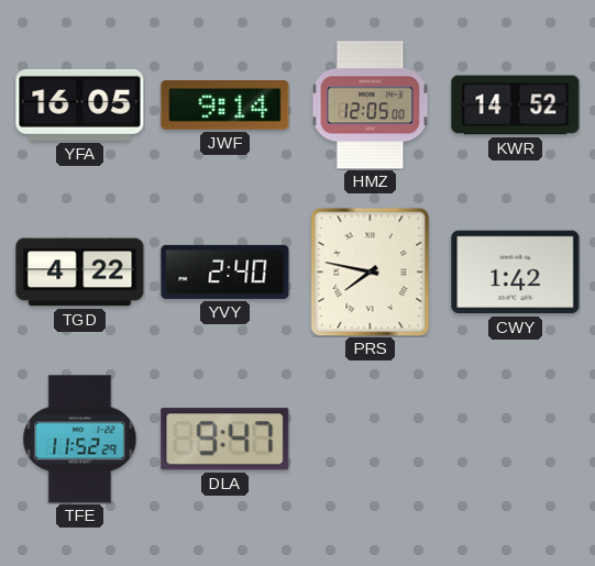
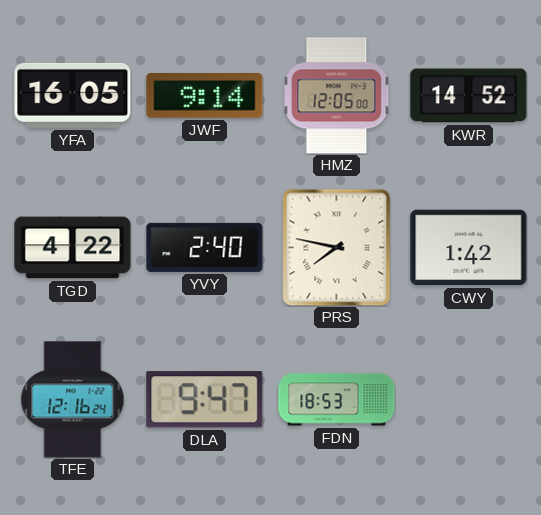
TFE: 11:52 -> 12:16 (73, 400)
FDN: none -> 18:53 (337, 400)
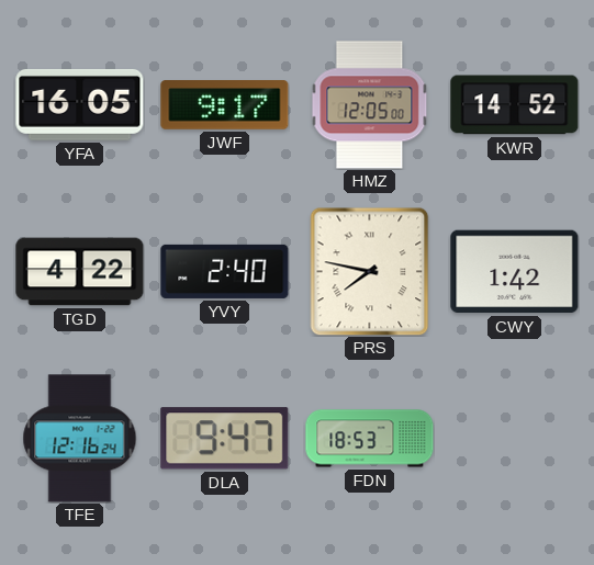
JWF: 9:14 -> 9:17 (225, 105)
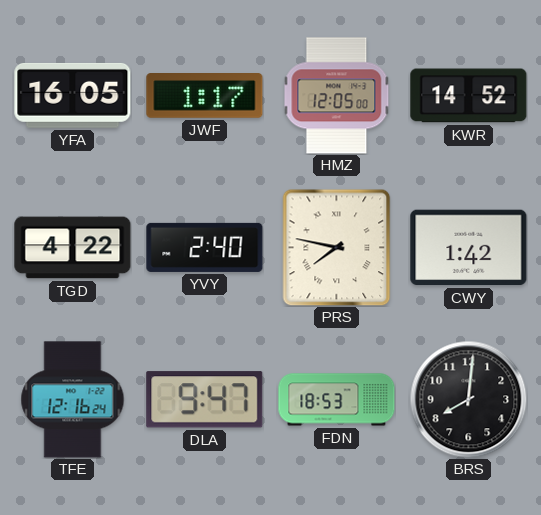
JWF: 9:17 -> 1:17 (205, 96)
BRS: none -> 8:01 (468, 399)
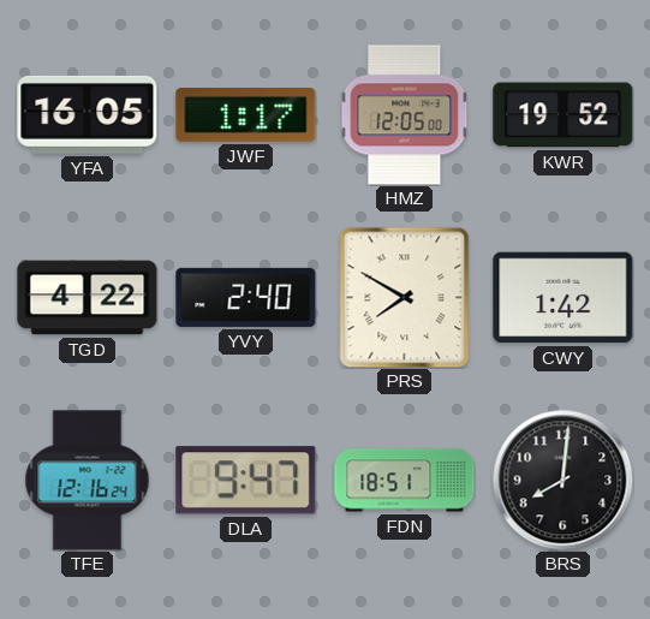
KWR: 14:52 -> 19:52 (563, 115)
PRS: 7:47 -> 7:50 (405, 297)
FDN: 18:53 -> 18:51 (405, 481)
